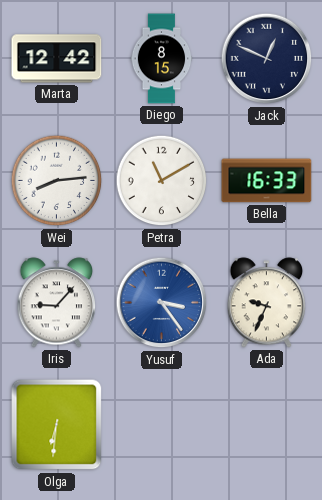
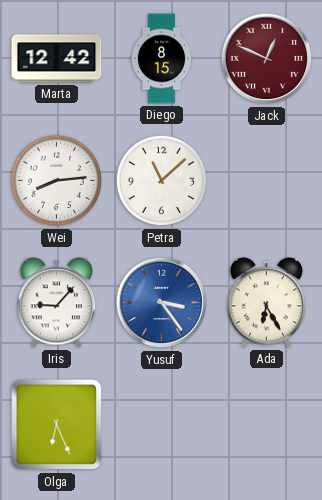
Jack dial: navy -> burgundy (267, 59)
Petra: 11:10 -> 11:08 (162, 181)
Bella: 16:33 -> none (267, 181)
Ada: 9:34 -> 6:25 (267, 303)
Olga: 6:31 -> 6:26 (57, 425)
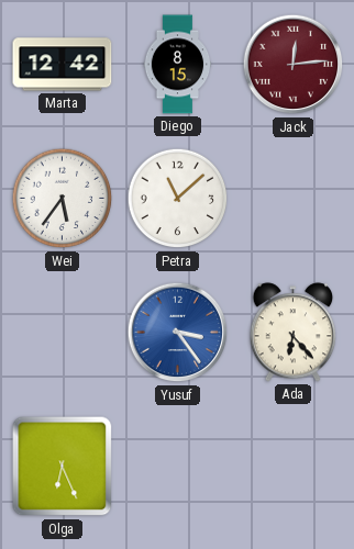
Jack: 12:49 -> 12:14 (294, 65)
Wei: 8:14 -> 5:36 (63, 199)
Iris: 9:07 -> none (57, 303)
Ada: 6:25 -> 6:23 (294, 333)
